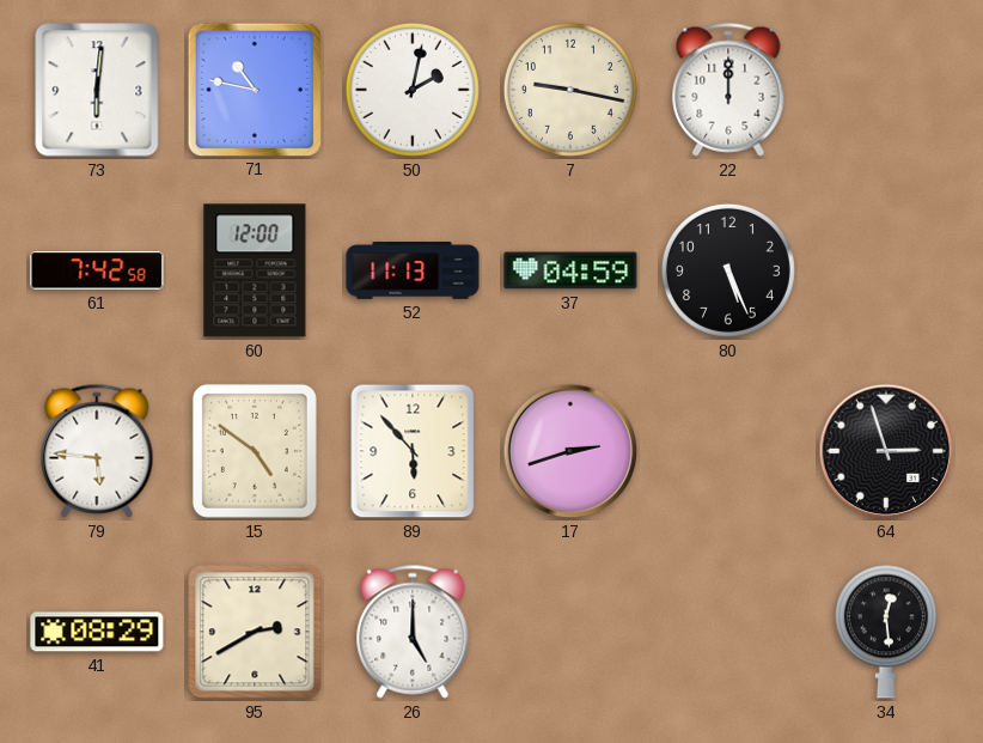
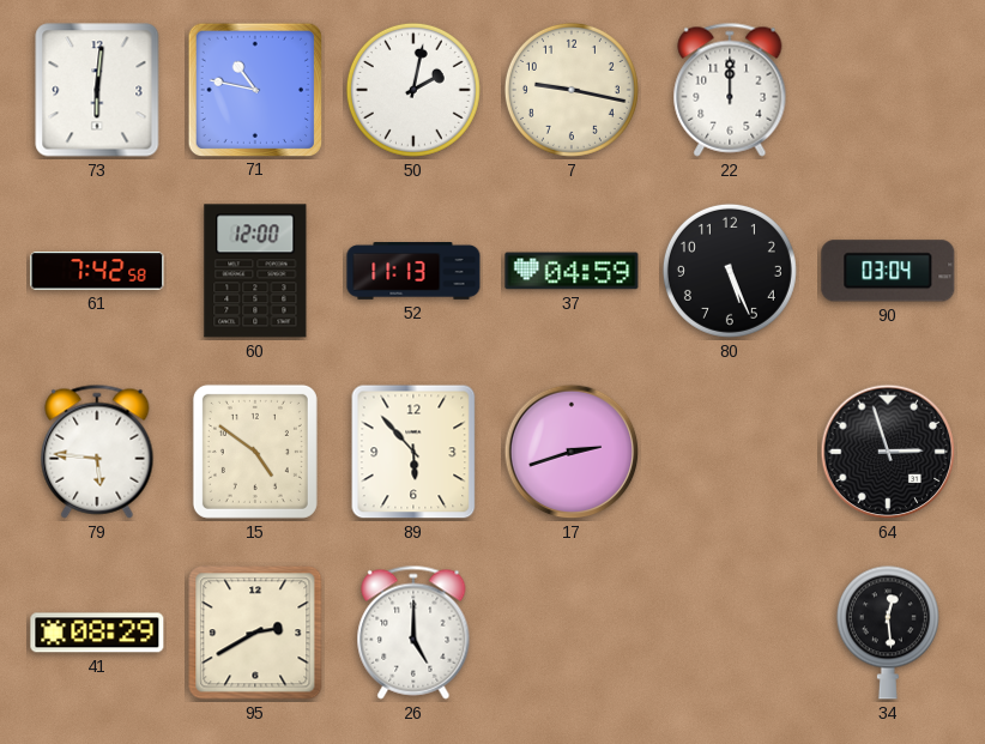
90: none -> 03:04 (888, 271)
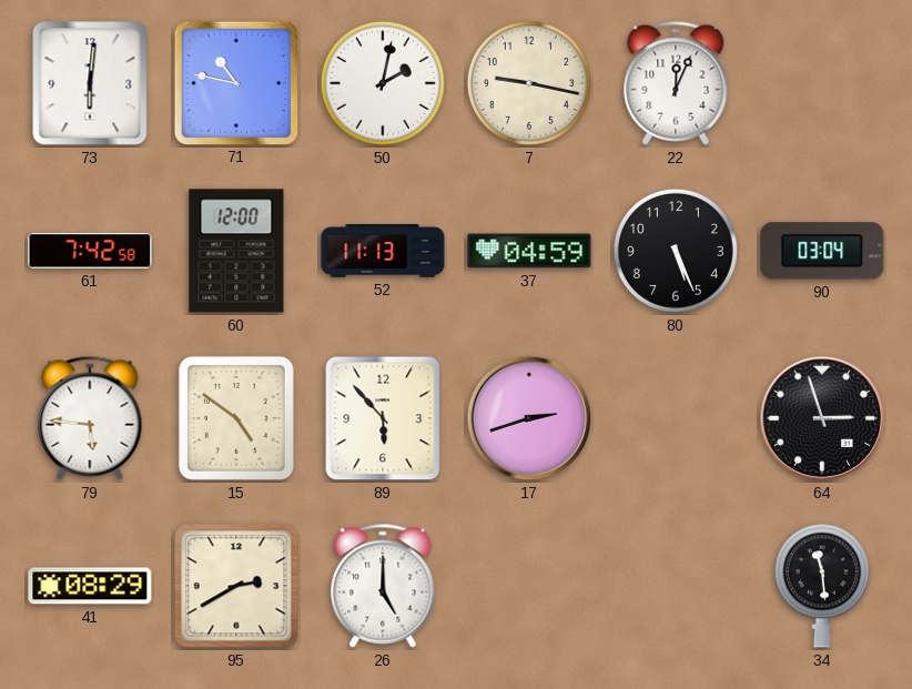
22: 12:00 -> 12:04 (676, 83)
34: 12:29 -> 11:29 (822, 586)
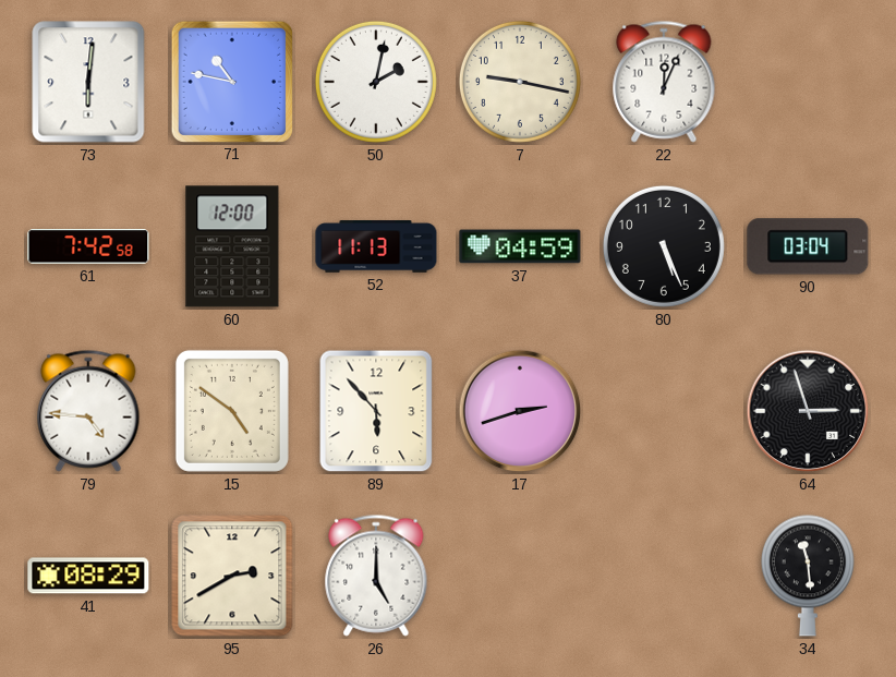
79: 5:46 -> 4:46 (88, 411)
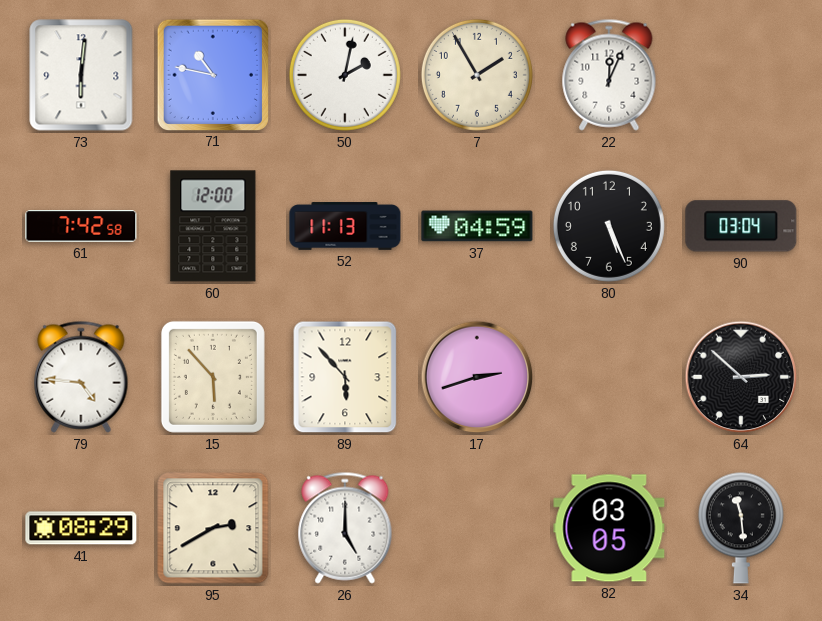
7: 9:17 -> 1:55 (477, 75)
15: 4:51 -> 5:53 (213, 377)
64: 2:57 -> 2:52 (741, 377)
82: none -> 03:05 (609, 528)
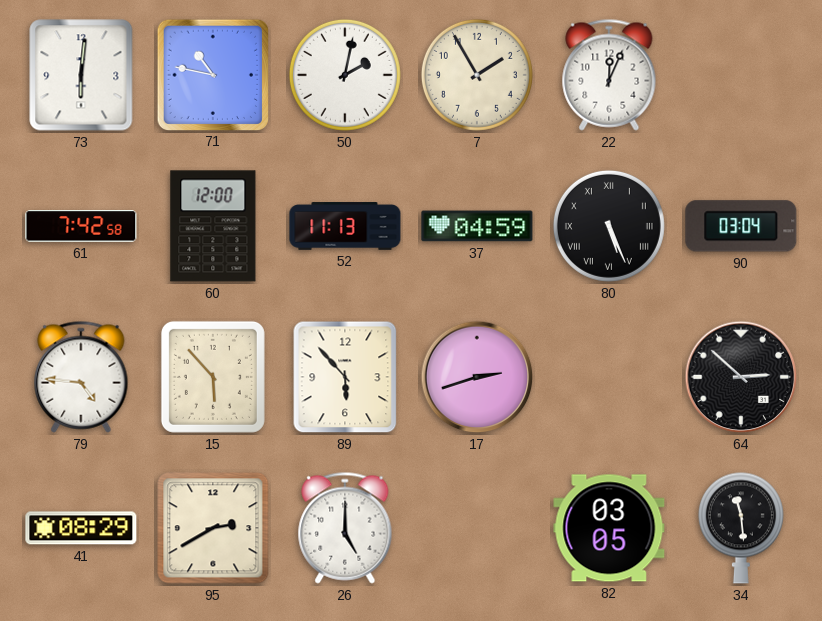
80 numerals: Arabic -> Roman (609, 226)
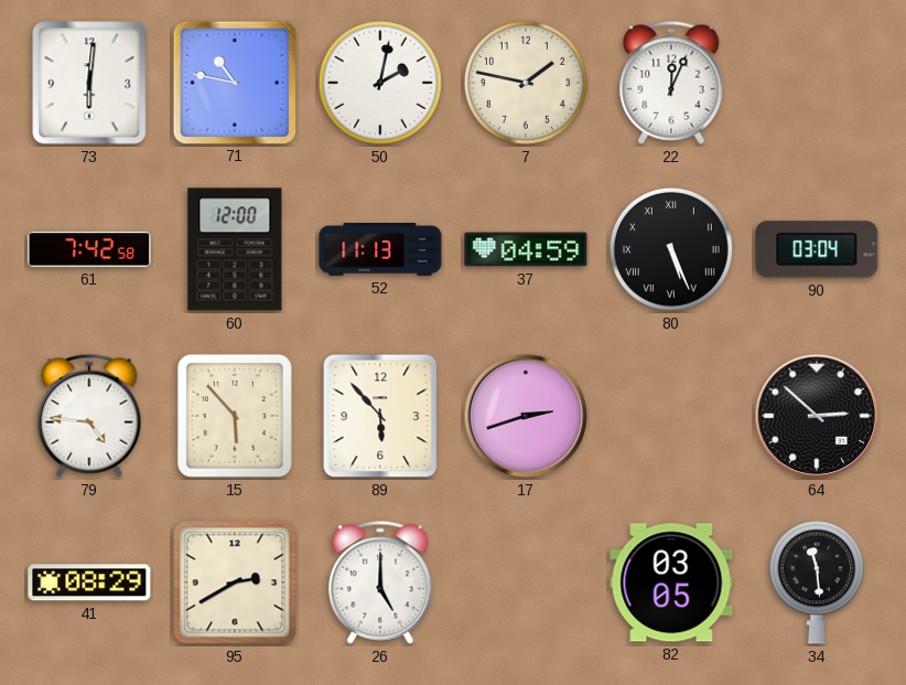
7: 1:55 -> 1:47 (526, 83)
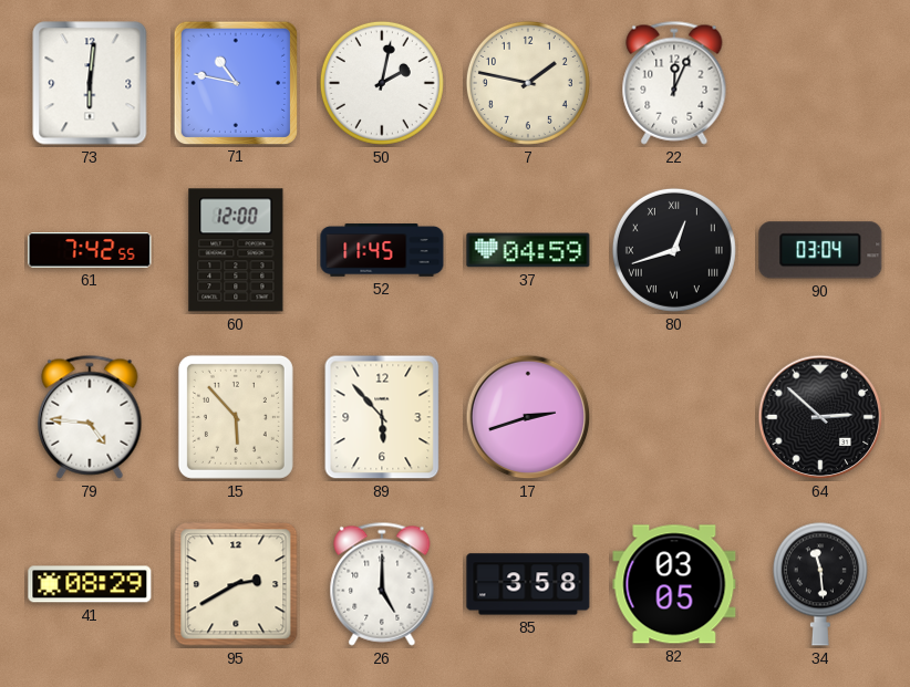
61: 7:42:58 -> 7:42:55 (90, 250)
52: 11:13 -> 11:45 (382, 250)
80: 5:26 -> 12:42 (674, 250)
85: none -> 3:58 (528, 584)
